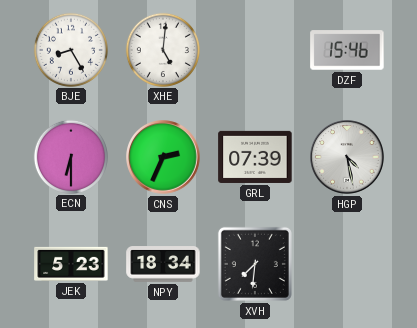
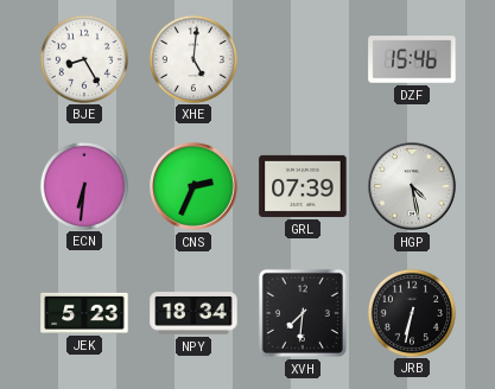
ECN: 6:30 -> 6:31 (83, 185)
JRB: none -> 6:32 (411, 312)
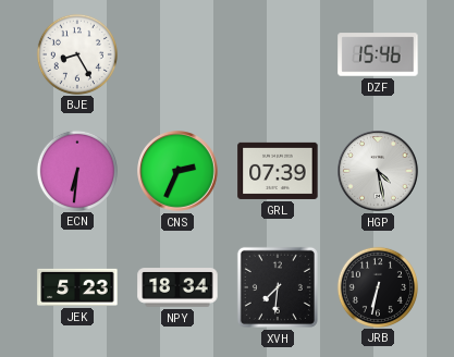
XHE: 5:01 -> none (192, 58)
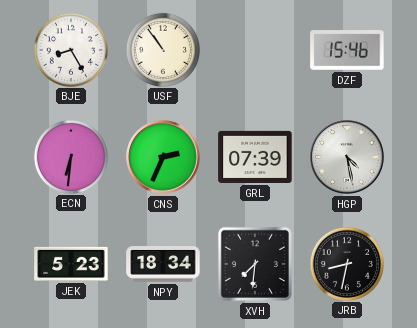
USF: none -> 10:54 (162, 49)
JRB: 6:32 -> 8:32 (346, 263)
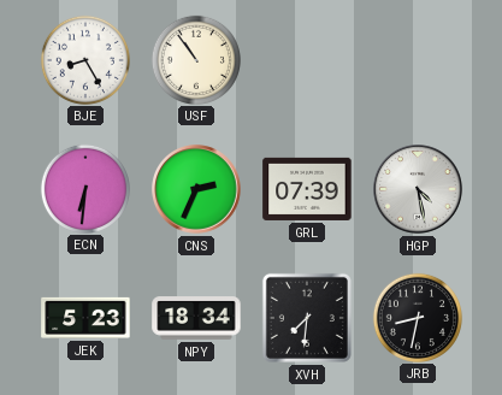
DZF: 15:46 -> none (347, 50)
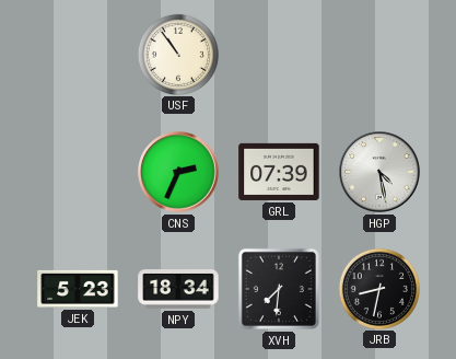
BJE: 8:25 -> none (84, 59)
ECN: 6:31 -> none (84, 188)
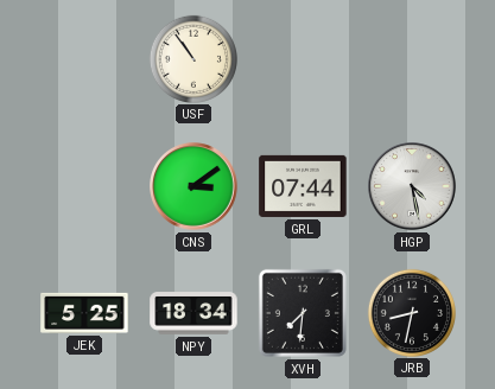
CNS: 2:34 -> 3:09 (193, 186)
GRL: 07:39 -> 07:44 (303, 186)
JEK: 5:23 -> 5:25 (84, 313)
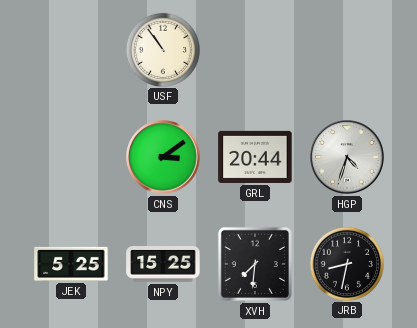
GRL: 07:44 -> 20:44 (255, 157)
HGP: 4:28 -> 4:33 (347, 157)
NPY: 18:34 -> 15:25 (163, 264)
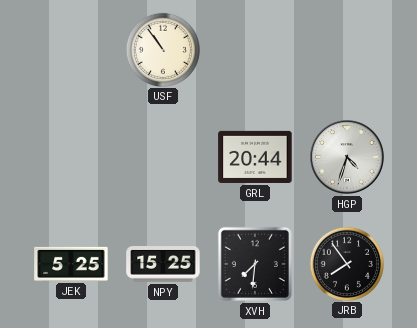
CNS: 3:09 -> none (163, 157)
JRB: 8:32 -> 7:54 (346, 263)
